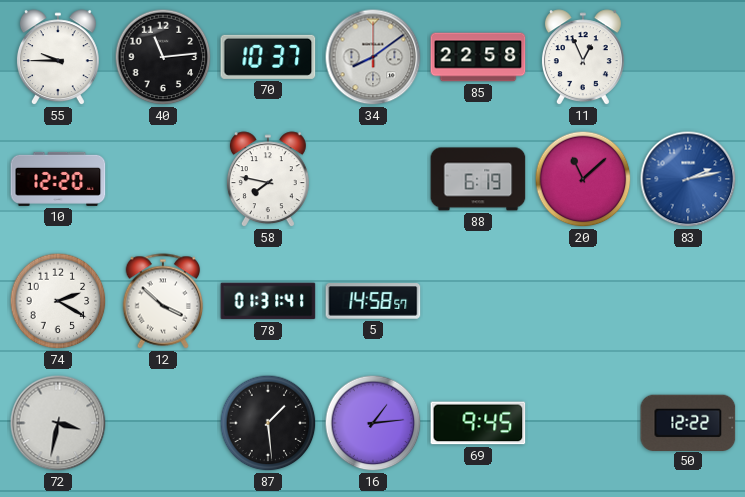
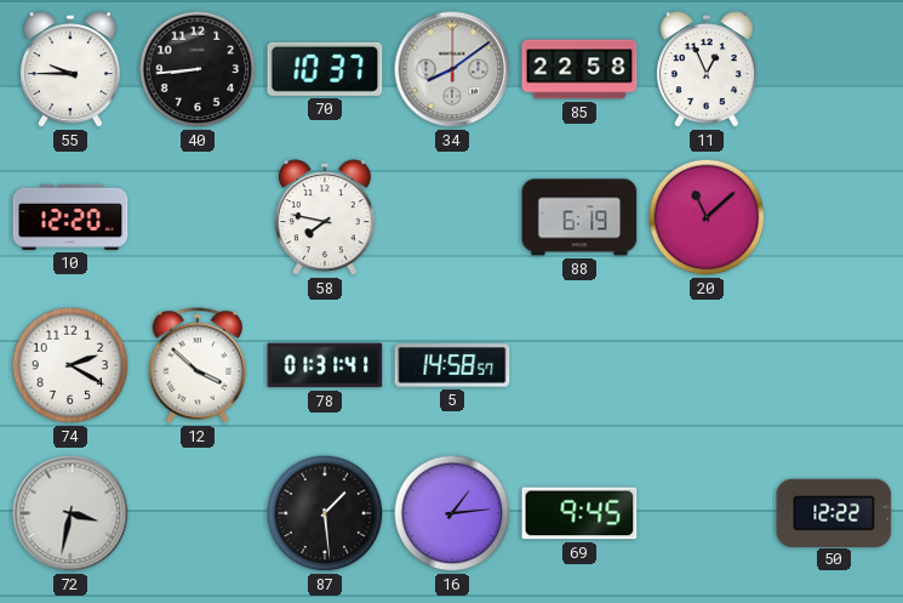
40: 11:14 -> 8:44 (198, 69)
83: 2:13 -> none (688, 179)
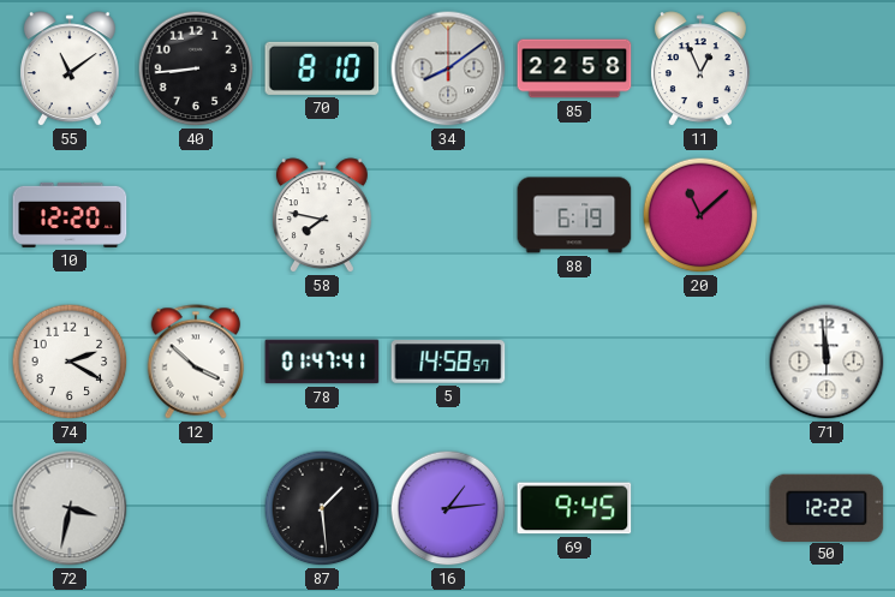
55: 9:45 -> 11:09 (70, 70)
70: 10:37 -> 8:10 (322, 68)
78: 01:31 -> 01:47 (322, 362)
71: none -> 11:59 (827, 362)
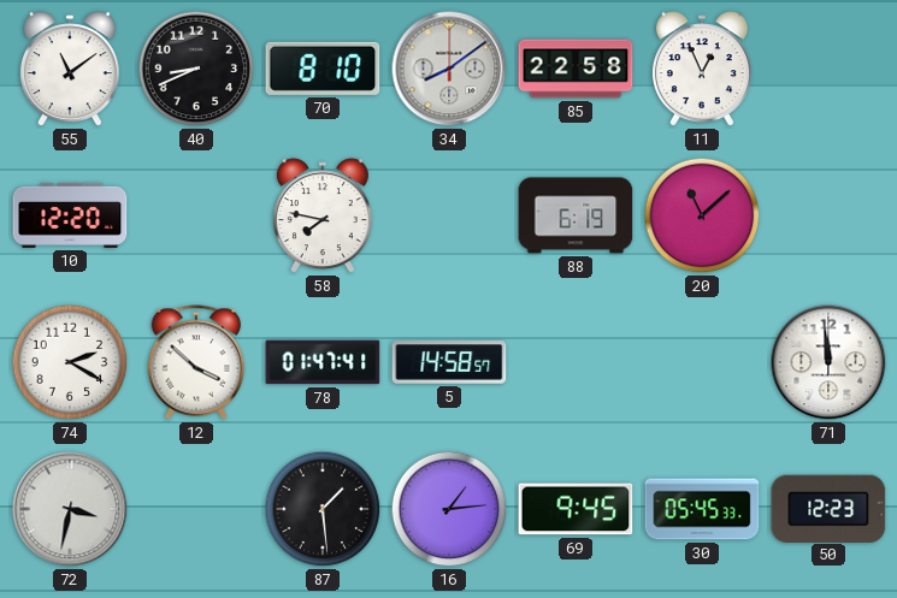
40: 8:44 -> 8:41 (196, 69)
30: none -> 05:45 (702, 509)
50: 12:22 -> 12:23 (828, 508)
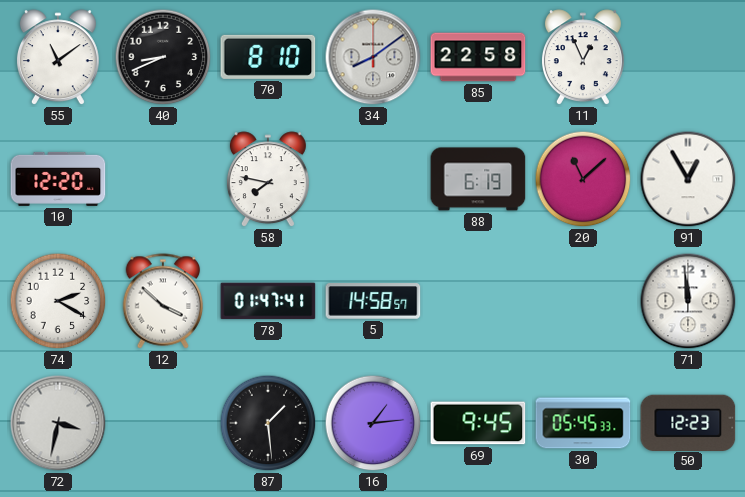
91: none -> 12:55 (688, 179)
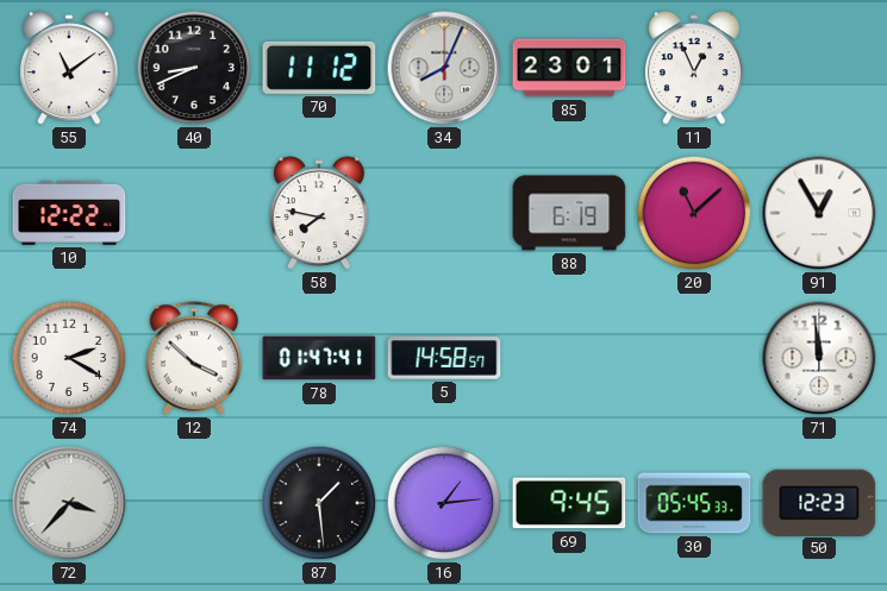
70: 8:10 -> 11:12 (319, 68)
34: 8:09 -> 8:04 (444, 68)
85: 22:58 -> 23:01 (569, 68)
10: 12:20 -> 12:22 (69, 213)
72: 3:32 -> 3:37 (69, 503)
